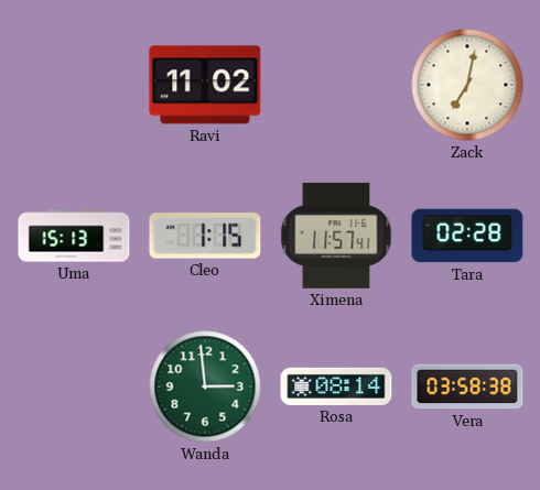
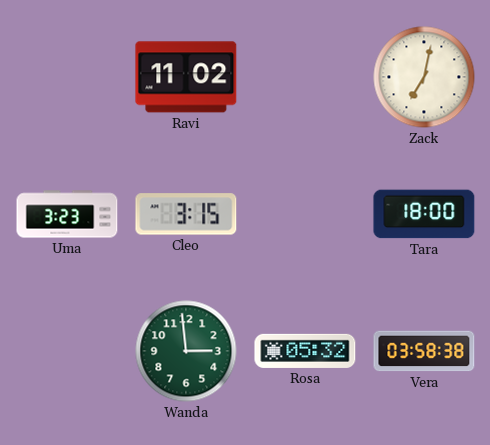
Uma: 15:13 -> 3:23 (67, 214)
Cleo: 1:15 -> 3:15 (186, 214)
Ximena: 11:57 -> none (336, 236)
Tara: 02:28 -> 18:00 (424, 214)
Rosa: 08:14 -> 05:32 (305, 351)
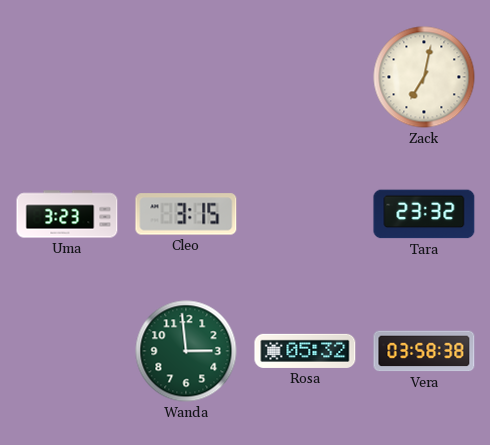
Ravi: 11:02 -> none (186, 77)
Tara: 18:00 -> 23:32 (424, 214)
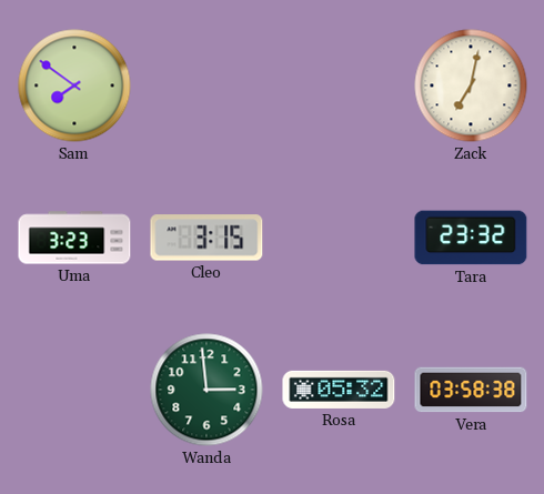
Sam: none -> 7:51 (74, 85)
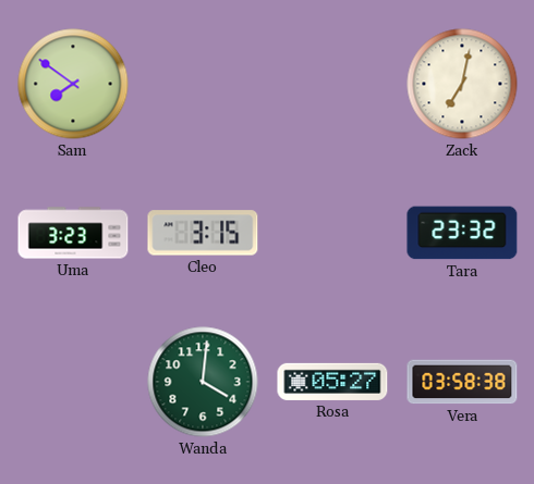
Wanda: 2:59 -> 4:01 (203, 382)
Rosa: 05:32 -> 05:27 (332, 382)
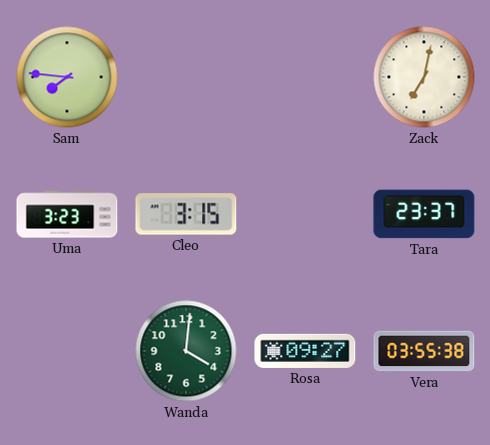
Sam: 7:51 -> 7:46 (67, 77)
Tara: 23:32 -> 23:37 (424, 214)
Rosa: 05:27 -> 09:27 (305, 351)
Vera: 03:58 -> 03:55 (424, 351)
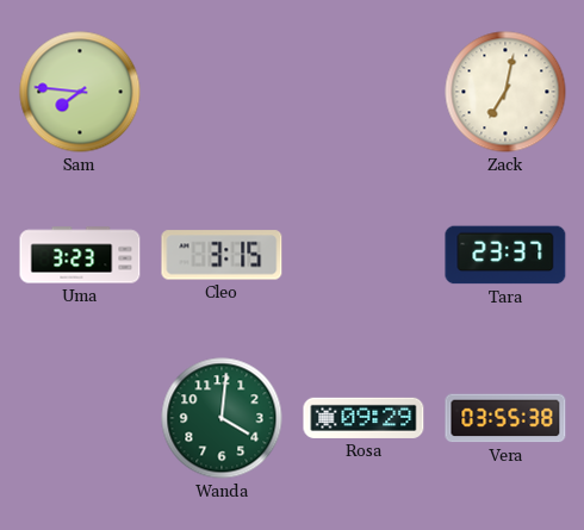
Rosa: 09:27 -> 09:29 (364, 418)
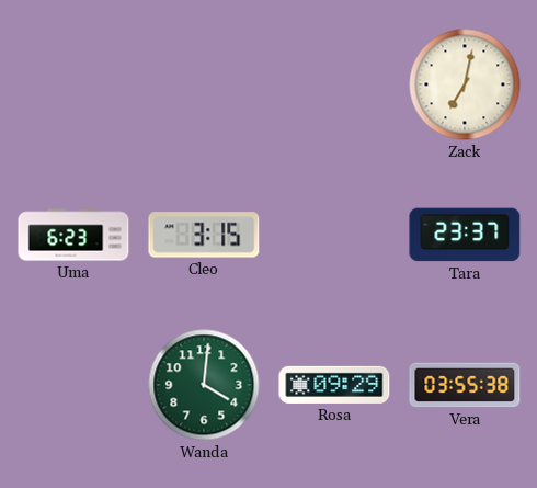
Sam: 7:46 -> none (80, 92)
Uma: 3:23 -> 6:23 (73, 235)
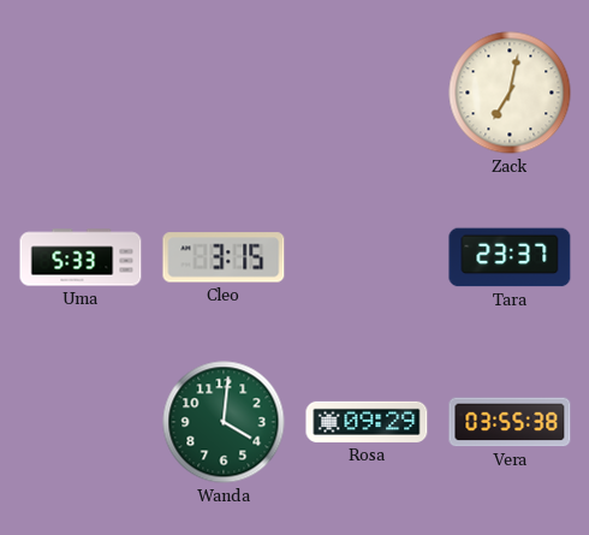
Uma: 6:23 -> 5:33 (81, 257)
